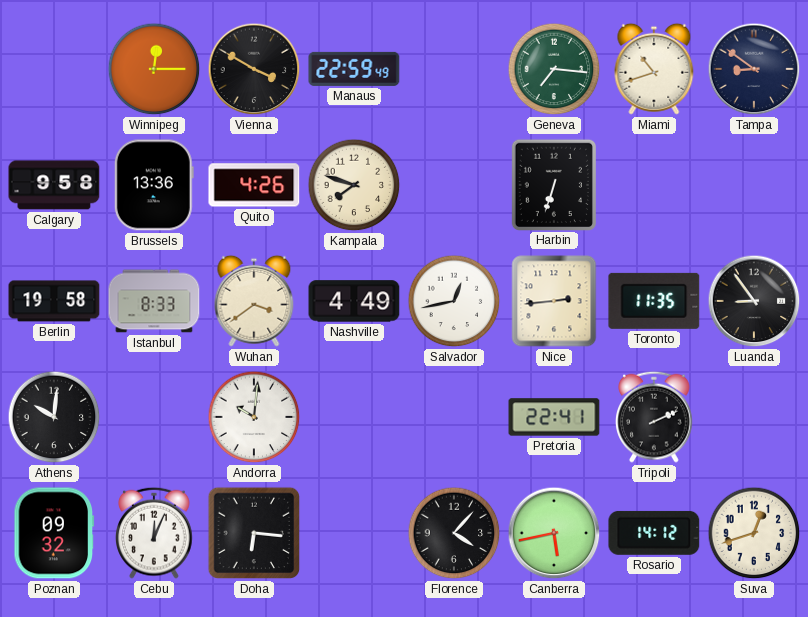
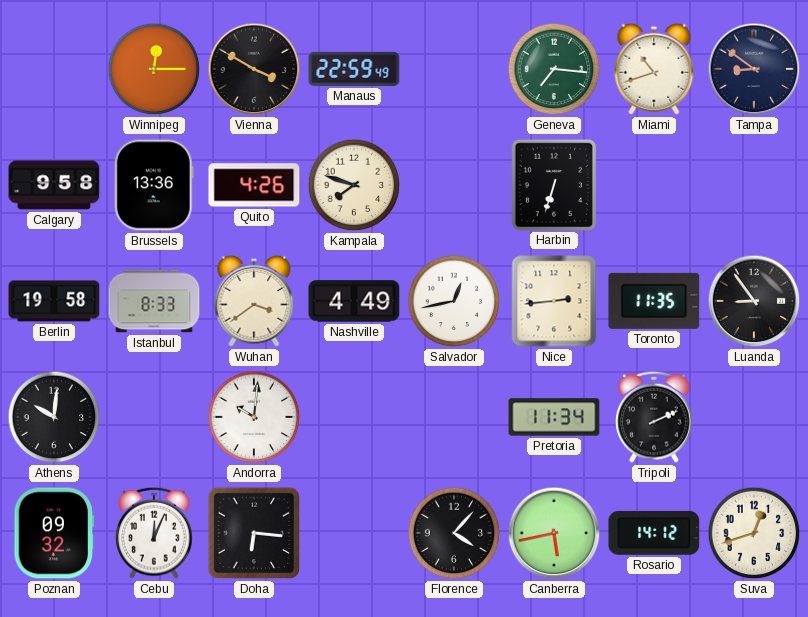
Pretoria: 22:41 -> 11:34 (554, 417)
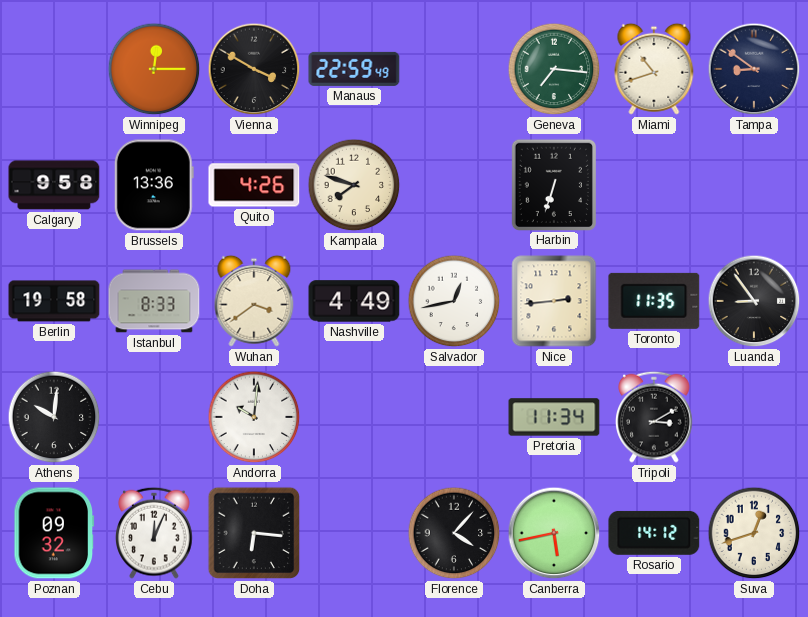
Tripoli: 2:11 -> 3:10 (654, 417)
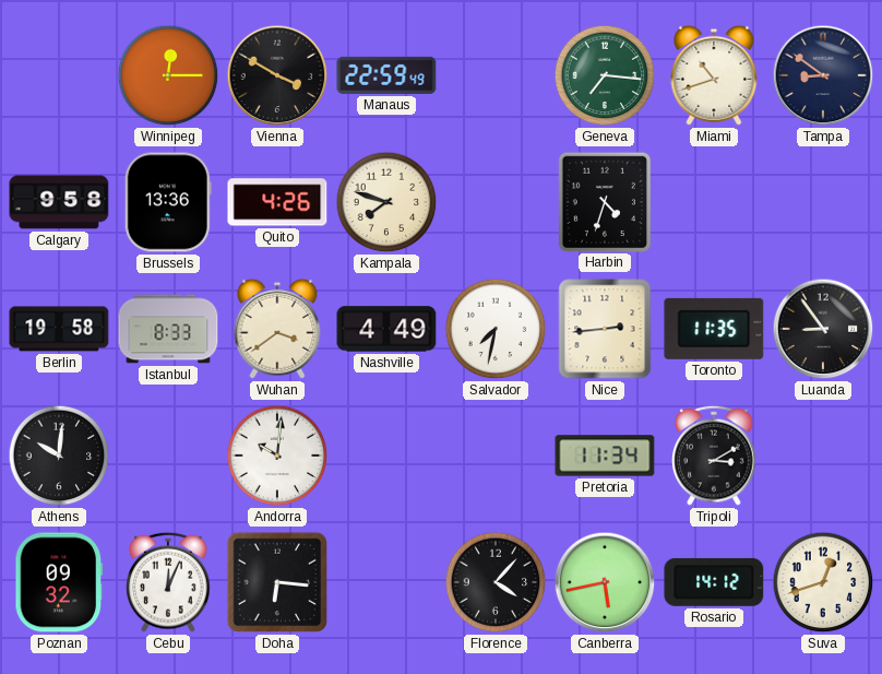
Harbin: 6:33 -> 4:33 (604, 201)
Salvador: 12:43 -> 7:32 (496, 329)
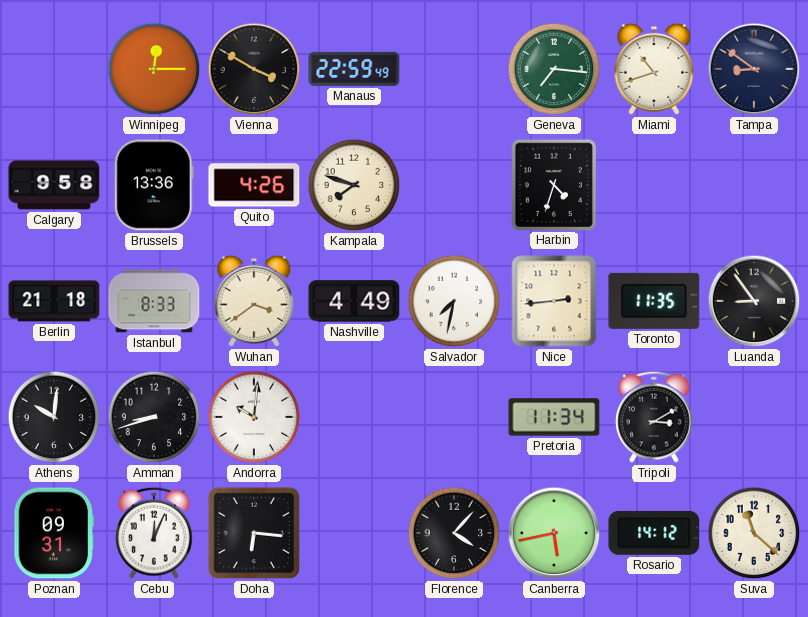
Berlin: 19:58 -> 21:18 (54, 301)
Amman: none -> 8:42 (154, 417)
Poznan: 09:32 -> 09:31 (54, 533)
Suva: 12:42 -> 11:22 (754, 533)
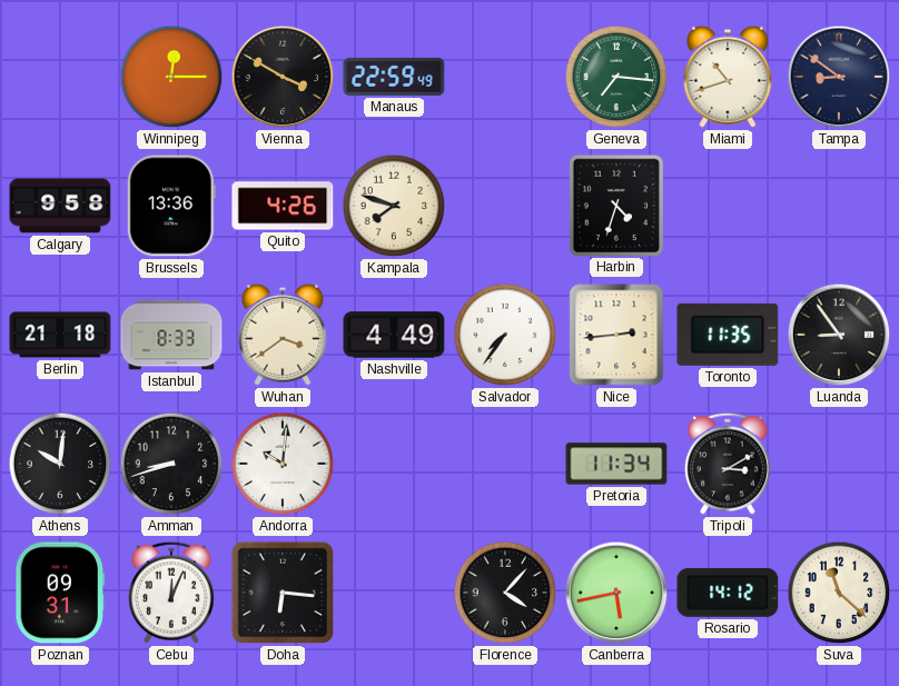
Salvador: 7:32 -> 7:36 (505, 335)
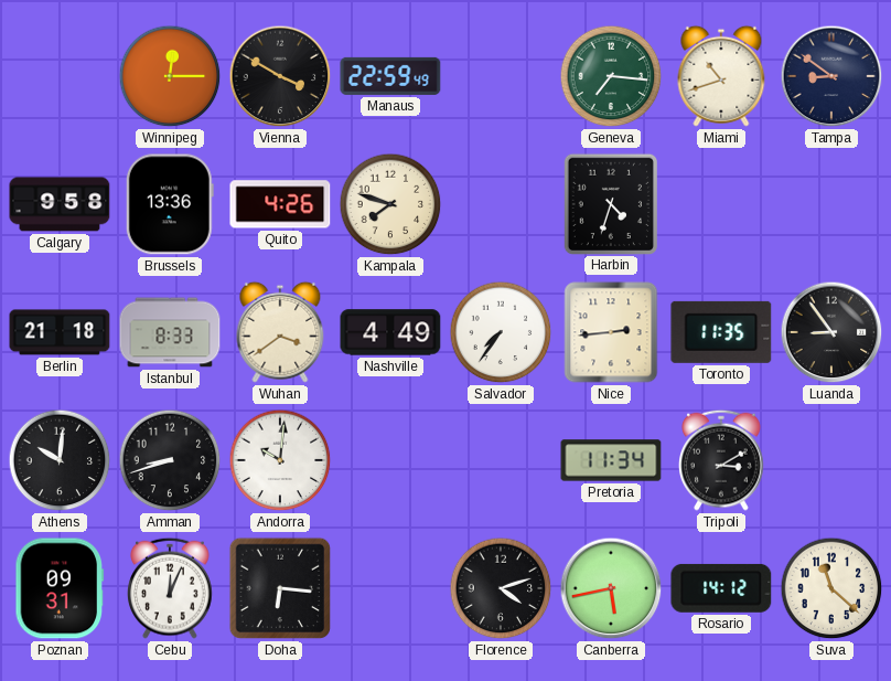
Florence: 4:07 -> 4:12 (501, 588)
